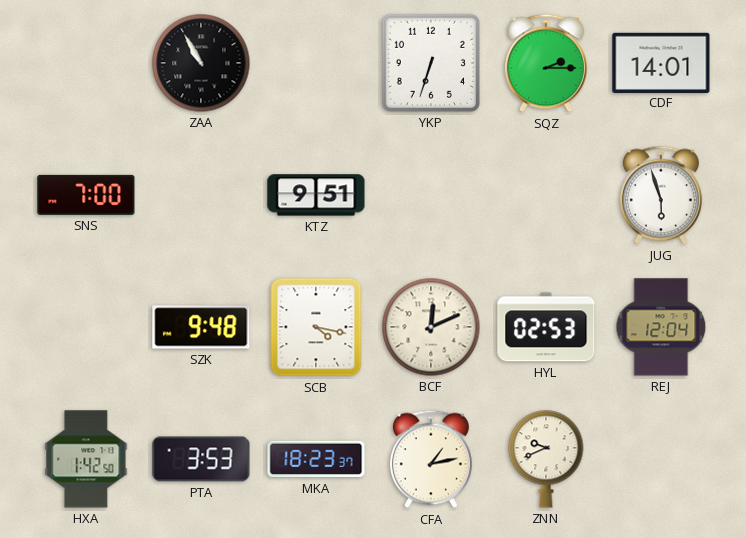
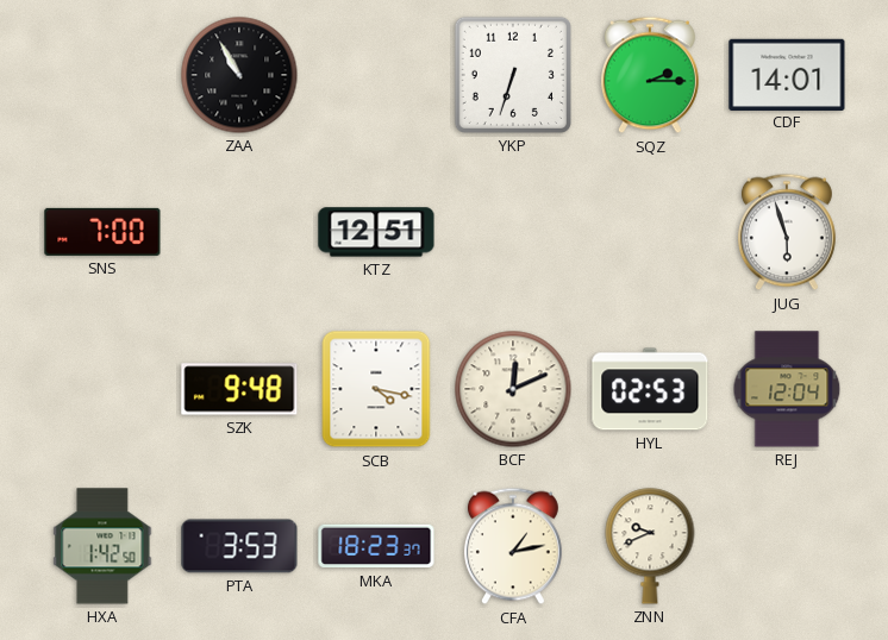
KTZ: 9:51 -> 12:51 (376, 232)
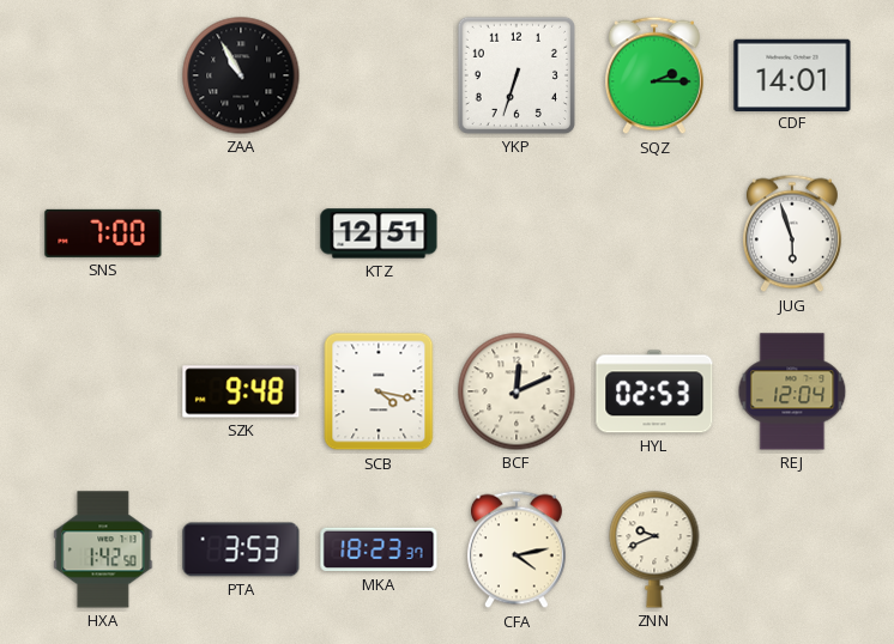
CFA: 1:13 -> 4:13 (517, 549)
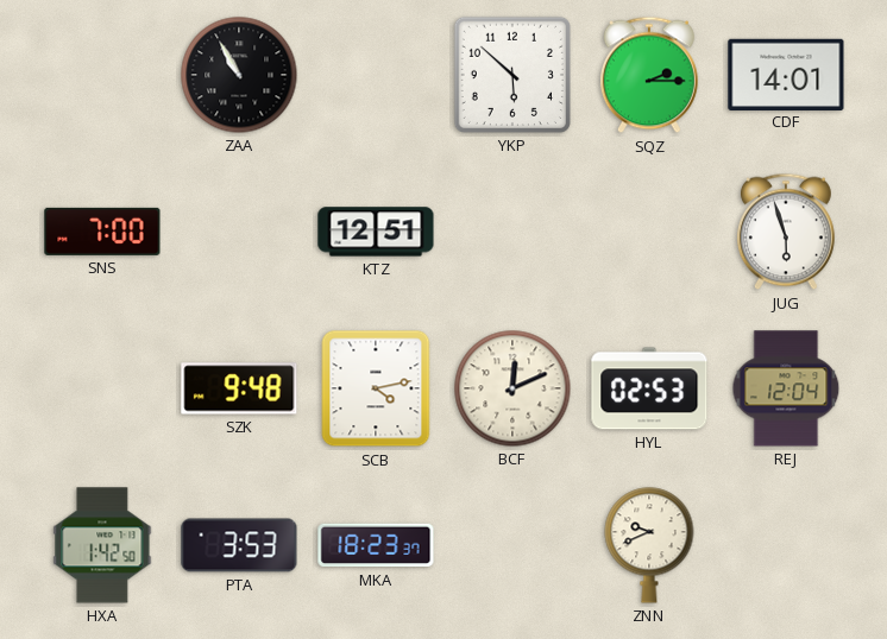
YKP: 6:33 -> 5:52 (512, 75)
SCB: 4:17 -> 4:13 (376, 388)
CFA: 4:13 -> none (517, 549)
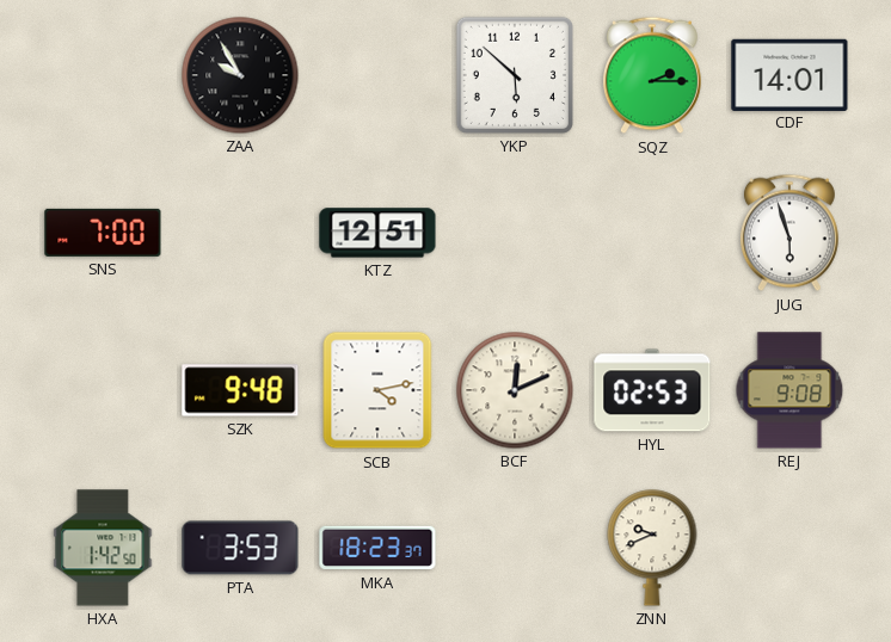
ZAA: 10:55 -> 9:55 (240, 75)
REJ: 12:04 -> 9:08 (789, 390)
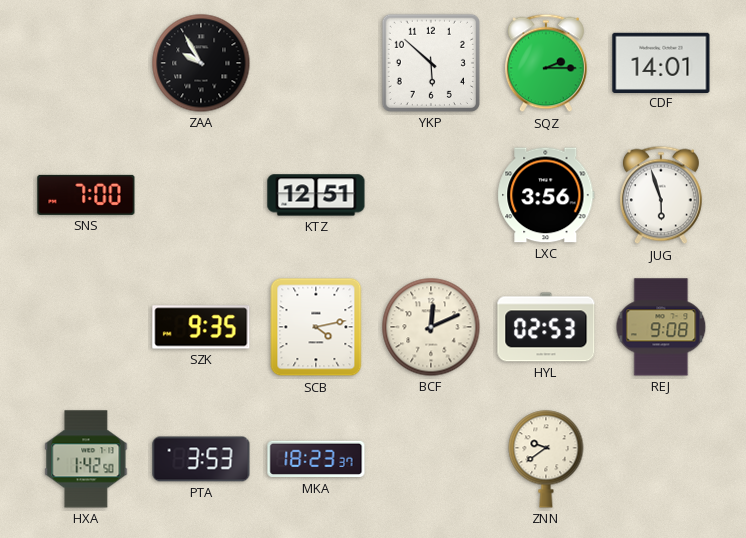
LXC: none -> 3:56 (546, 195)
SZK: 9:48 -> 9:35 (201, 327)
ZNN: 9:41 -> 9:39 (546, 459)
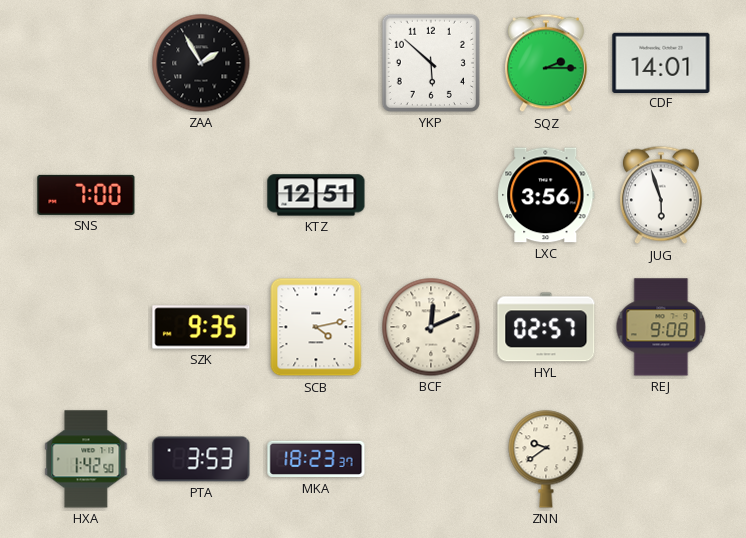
ZAA: 9:55 -> 1:55 (201, 63)
HYL: 02:53 -> 02:57 (546, 327)
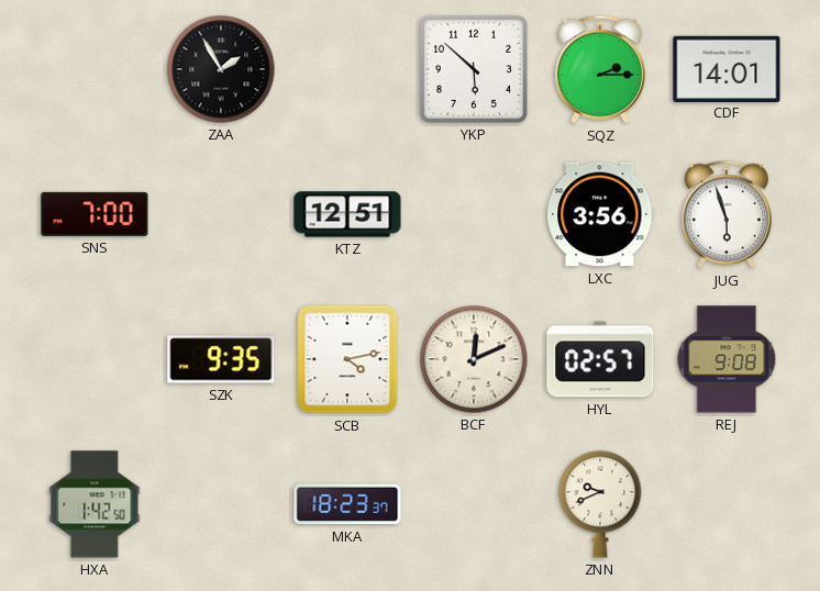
PTA: 3:53 -> none (201, 459)
ZNN: 9:39 -> 9:41 (600, 504)
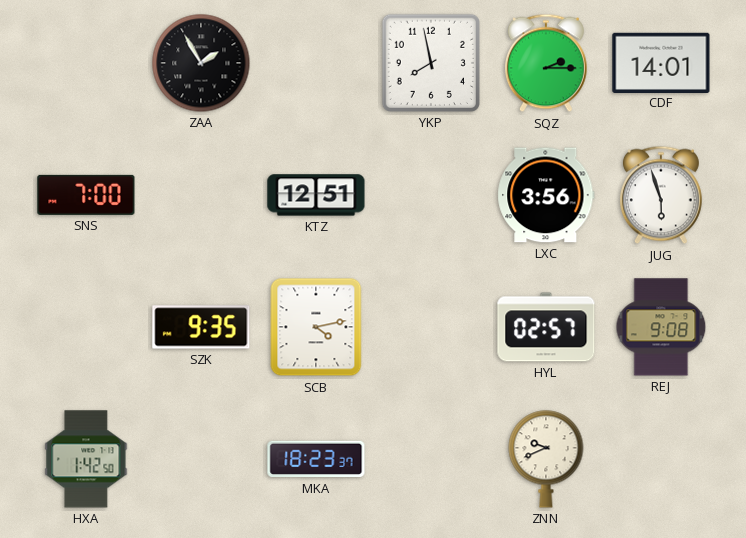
YKP: 5:52 -> 7:58 (431, 63)
BCF: 12:11 -> none (474, 359)
